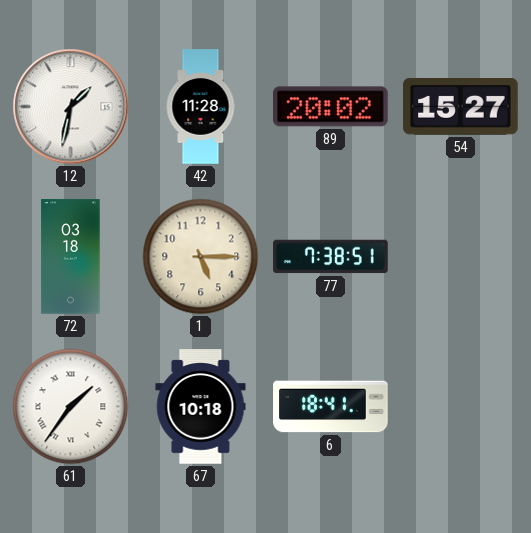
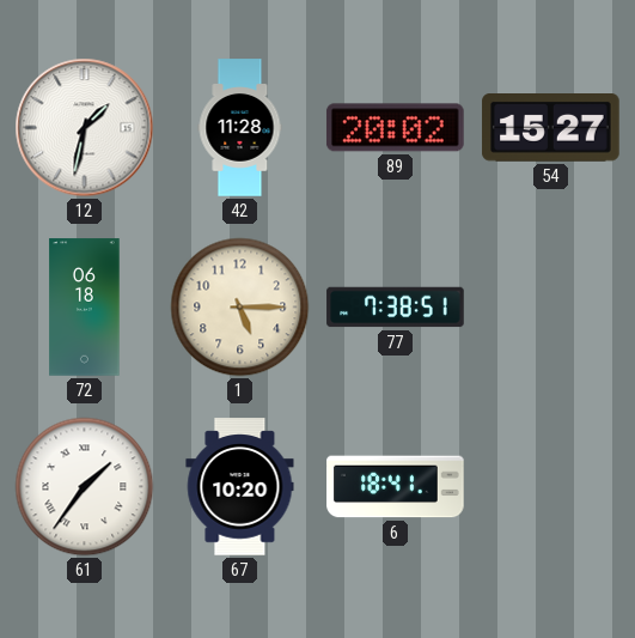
72: 03:18 -> 06:18 (85, 308)
67: 10:18 -> 10:20 (240, 487)
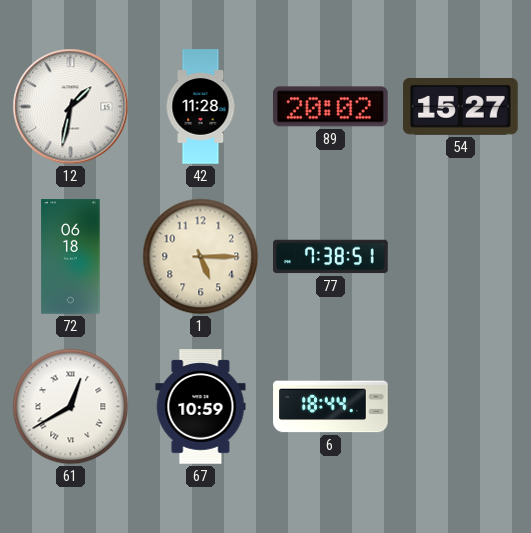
61: 1:36 -> 12:40 (71, 407)
67: 10:20 -> 10:59 (201, 407)
6: 18:41 -> 18:44 (331, 407)
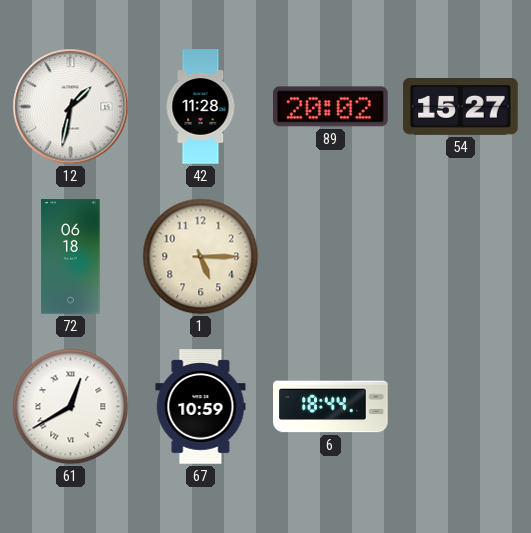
77: 7:38 -> none (331, 257)
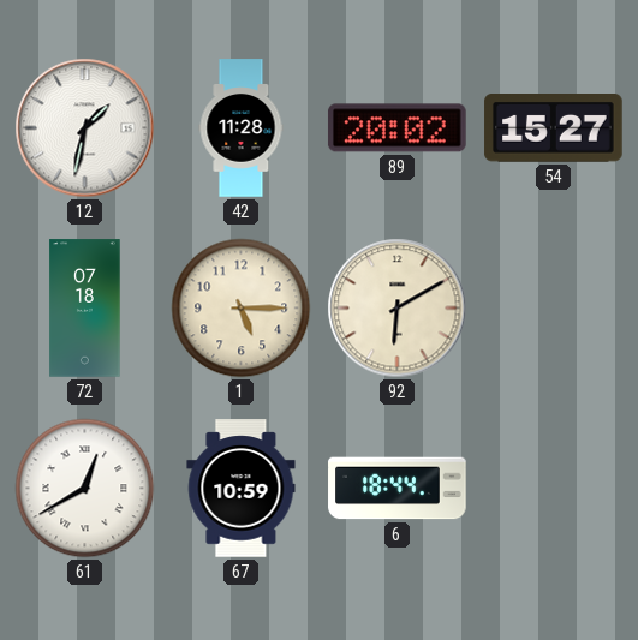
72: 06:18 -> 07:18 (85, 309)
92: none -> 6:10 (398, 309)
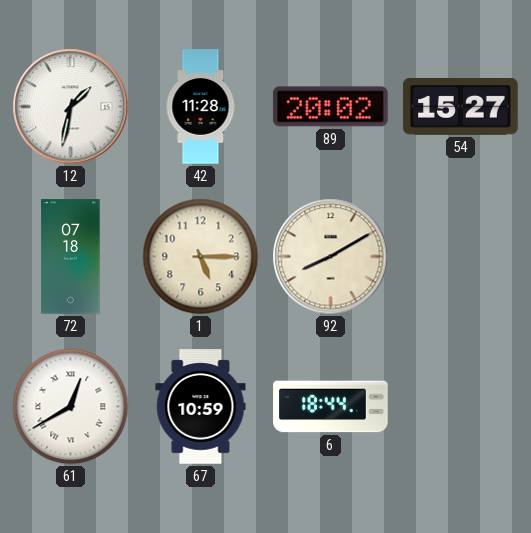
92: 6:10 -> 8:10 (331, 257)
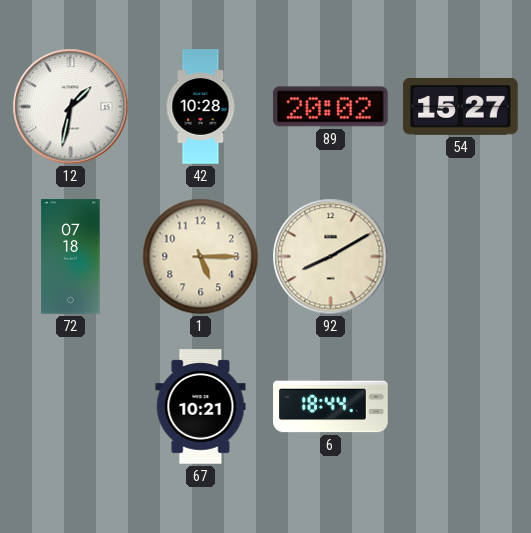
42: 11:28 -> 10:28 (201, 107)
61: 12:40 -> none (71, 407)
67: 10:59 -> 10:21 (201, 407)
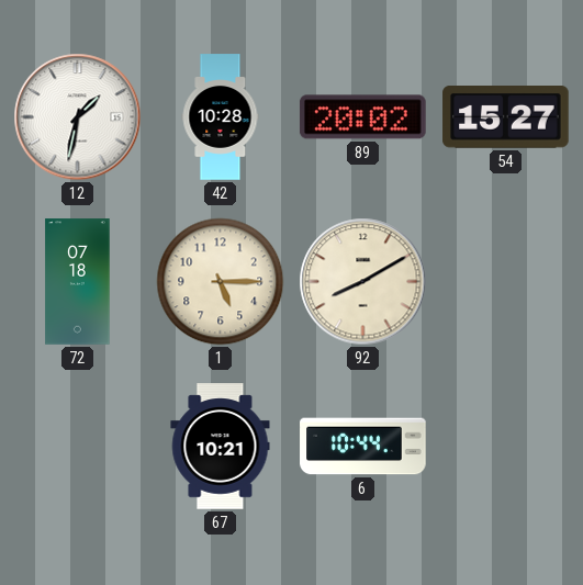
6: 18:44 -> 10:44 (363, 447)
